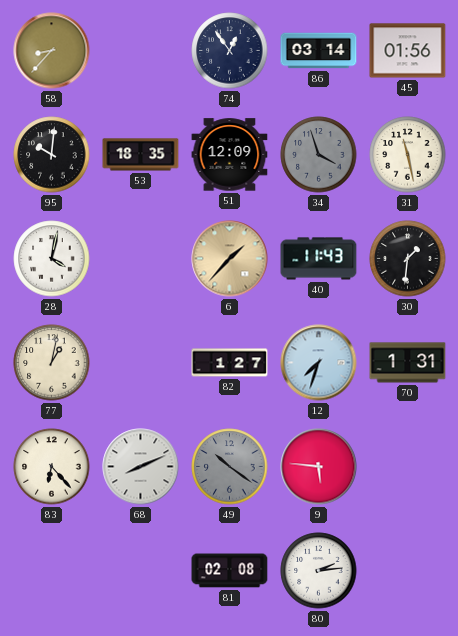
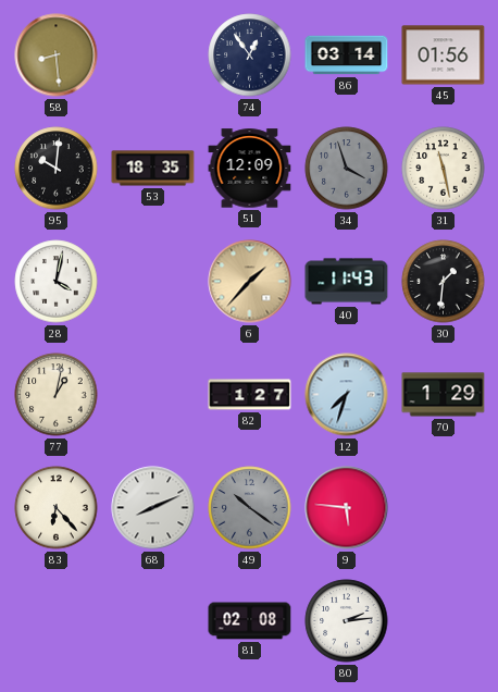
58: 8:37 -> 8:29 (57, 55)
70: 1:31 -> 1:29 (444, 395)
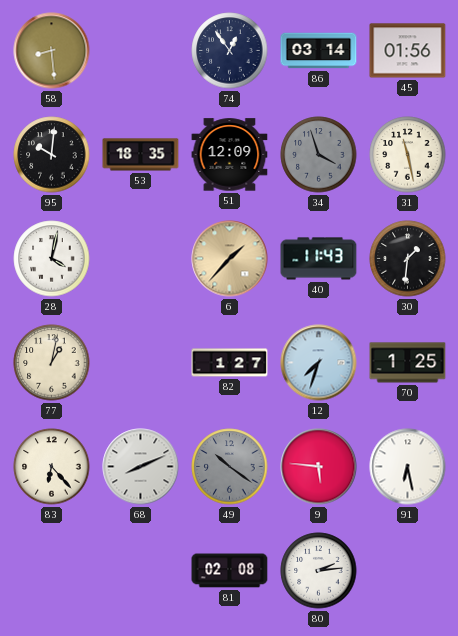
70: 1:29 -> 1:25 (408, 363)
91: none -> 6:28 (408, 467)
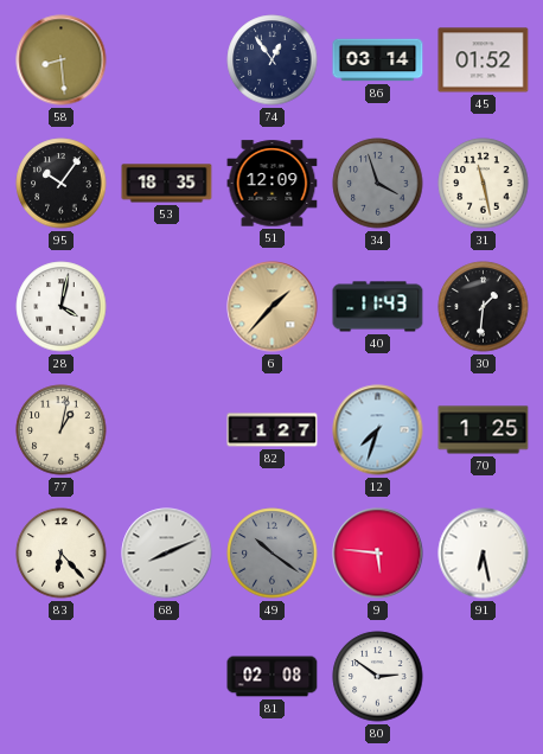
45: 01:56 -> 01:52 (484, 60)
95: 10:01 -> 10:06 (62, 184)
80: 2:14 -> 2:51 (378, 677)
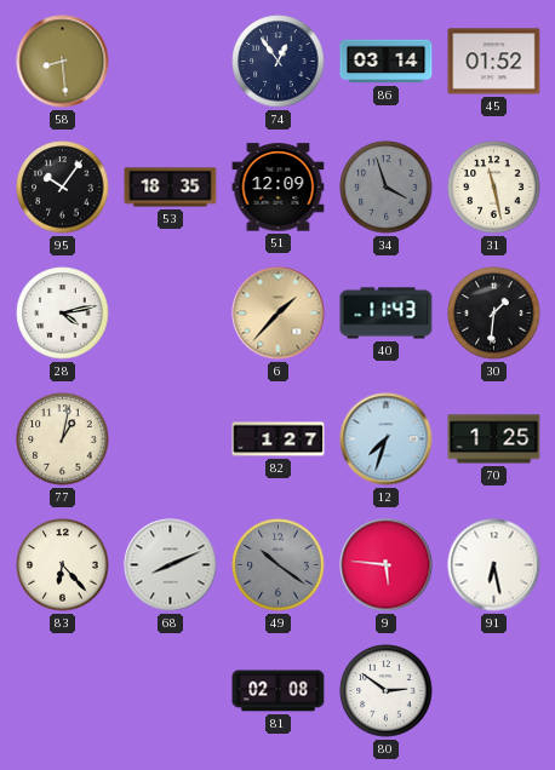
28: 4:02 -> 4:13 (63, 314)
